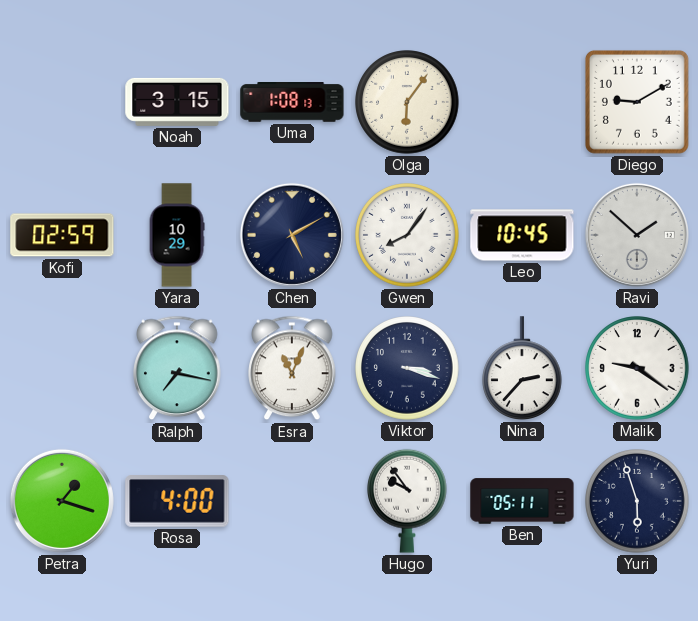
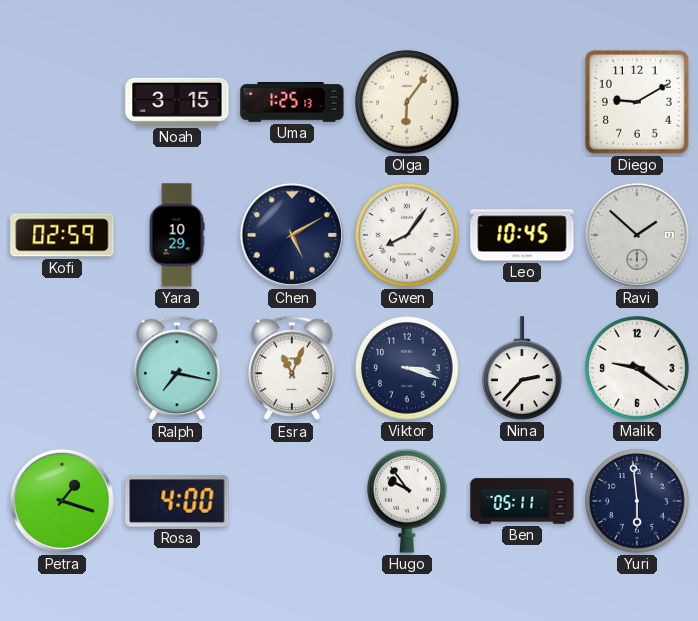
Uma: 1:08 -> 1:25 (292, 103)
Yuri: 5:57 -> 5:59 (637, 501)
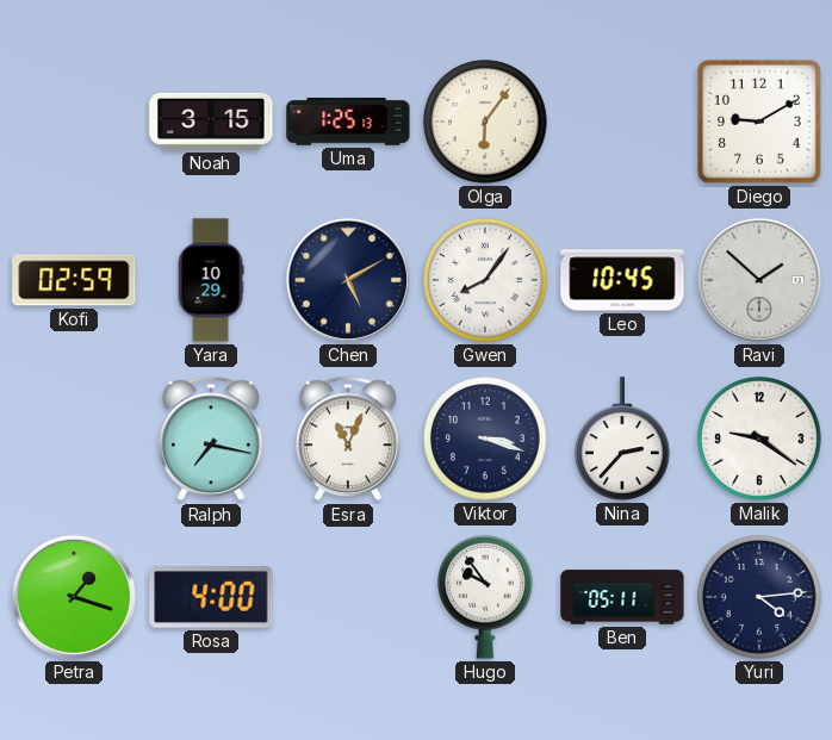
Yuri: 5:59 -> 4:14 (759, 597)
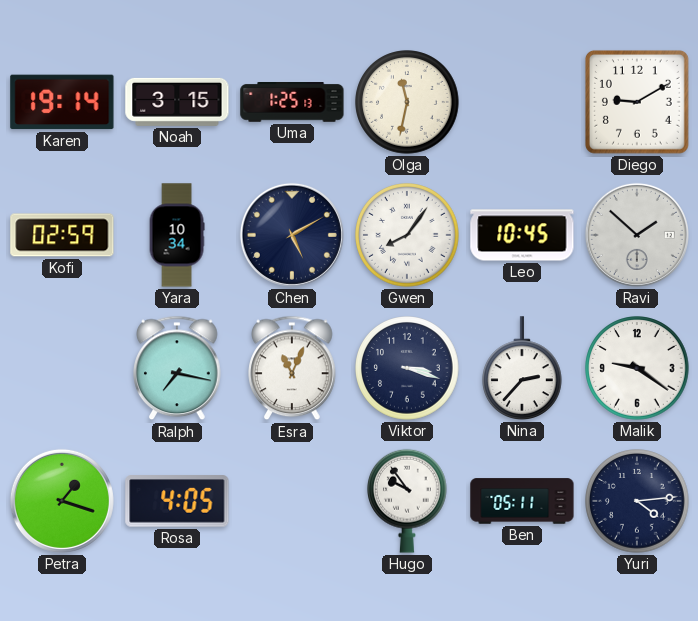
Karen: none -> 19:14 (62, 102)
Olga: 6:06 -> 11:32 (407, 102)
Yara: 10:29 -> 10:34 (177, 235)
Rosa: 4:00 -> 4:05 (177, 501)
